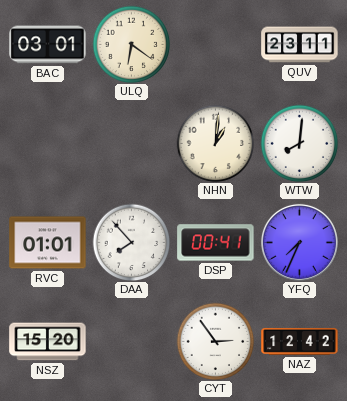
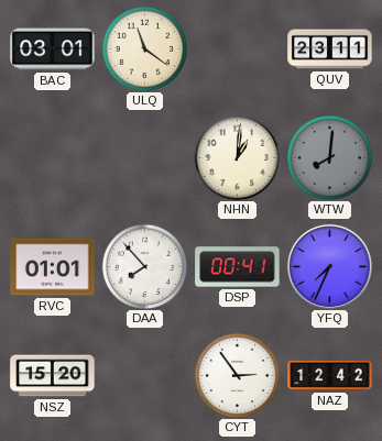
ULQ: 6:21 -> 11:21 (144, 48)
WTW dial: white -> grey (329, 157)
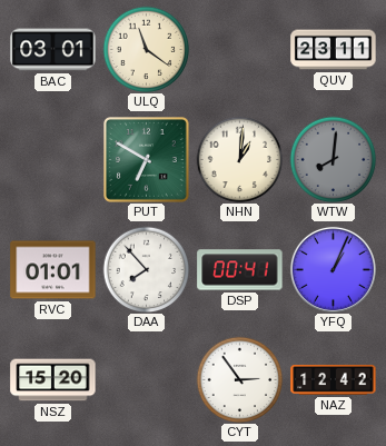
PUT: none -> 6:50 (147, 160)
YFQ: 7:34 -> 1:04 (333, 269)
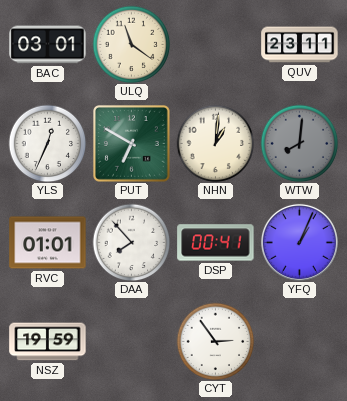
YLS: none -> 12:34 (47, 143)
NSZ: 15:20 -> 19:59 (48, 342)
NAZ: 12:42 -> none (334, 379)
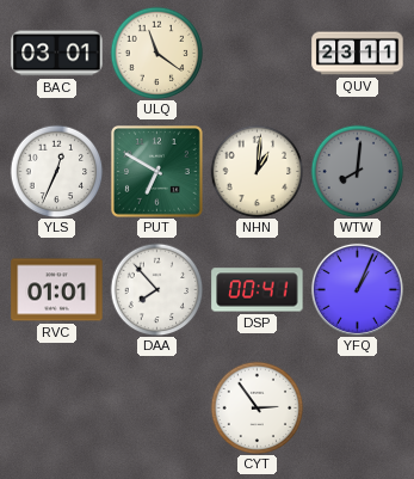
NSZ: 19:59 -> none (48, 342)
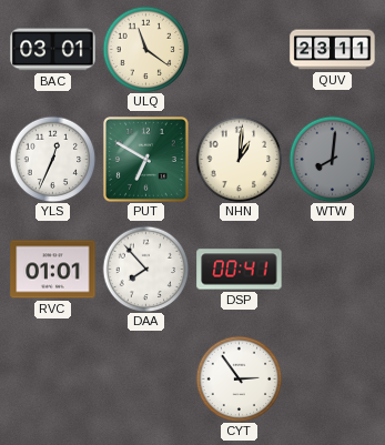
YFQ: 1:04 -> none (357, 289)
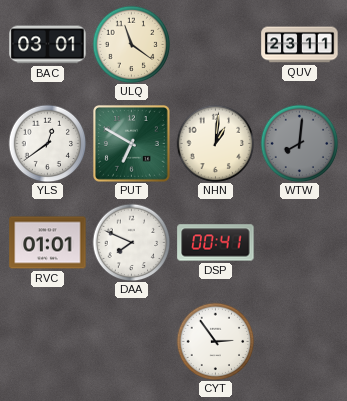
YLS: 12:34 -> 12:39 (47, 143)
DAA: 7:53 -> 7:49 (131, 242)
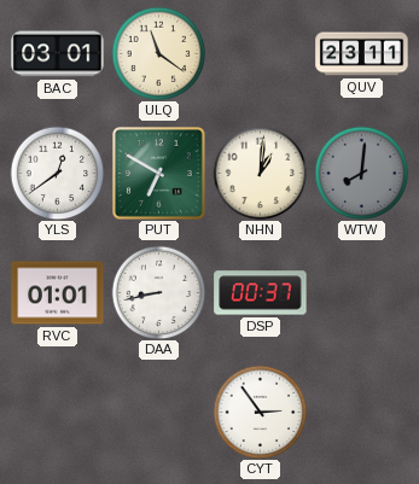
DAA: 7:49 -> 8:43 (158, 292)
DSP: 00:41 -> 00:37 (261, 293)
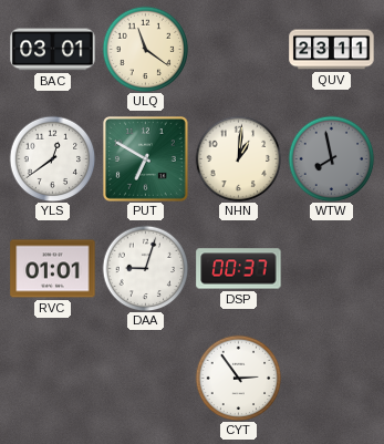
WTW: 8:01 -> 7:58 (331, 158)
DAA: 8:43 -> 9:03 (145, 268)
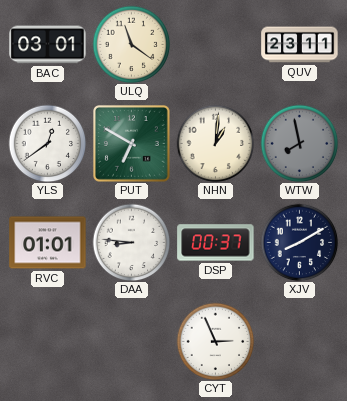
DAA: 9:03 -> 8:46 (131, 242)
XJV: none -> 8:10 (299, 242)
CYT: 2:54 -> 2:56 (215, 341)
